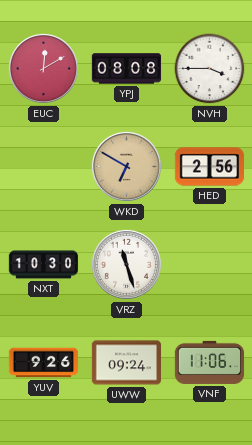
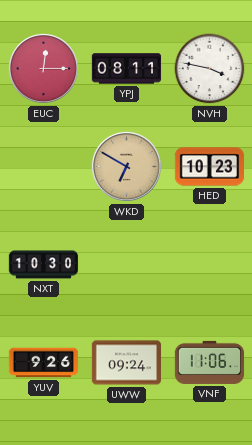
EUC: 12:10 -> 12:15 (43, 68)
YPJ: 08:08 -> 08:11 (127, 69)
NVH: 3:45 -> 3:47 (210, 69)
HED: 2:56 -> 10:23 (209, 167)
VRZ: 11:27 -> none (126, 264)
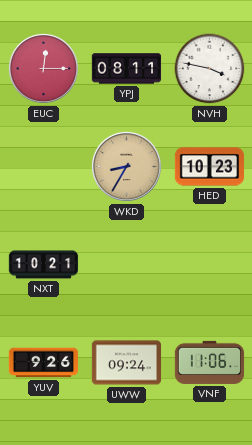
WKD: 6:50 -> 8:35 (126, 166)
NXT: 10:30 -> 10:21 (44, 265)
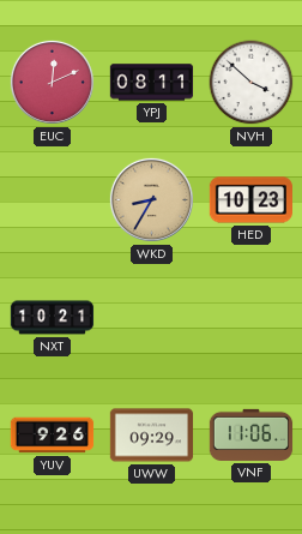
EUC: 12:15 -> 12:11 (52, 82)
NVH: 3:47 -> 3:52 (252, 83)
UWW: 09:24 -> 09:29 (152, 436)
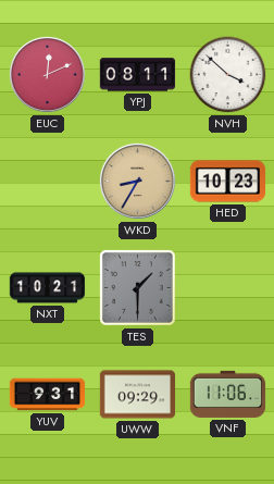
TES: none -> 1:30 (138, 288)
YUV: 9:26 -> 9:31 (48, 395)
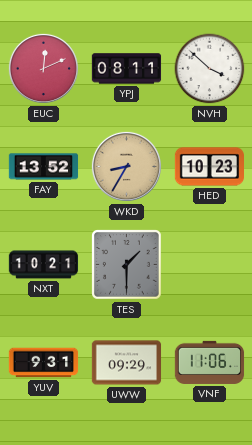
FAY: none -> 13:52 (44, 167)
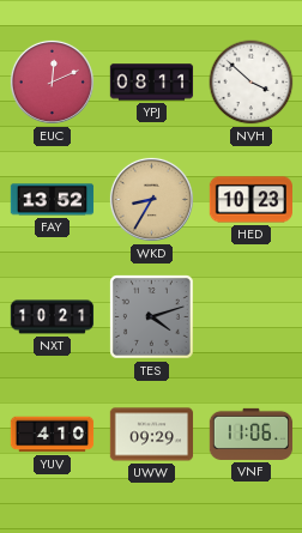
TES: 1:30 -> 4:12 (152, 317)
YUV: 9:31 -> 4:10 (53, 435)
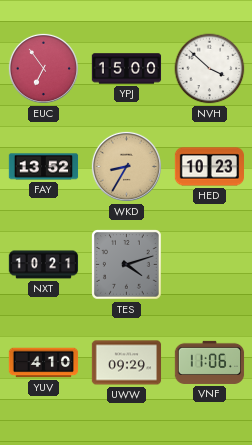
EUC: 12:11 -> 6:54 (43, 68)
YPJ: 08:11 -> 15:00 (127, 69)
